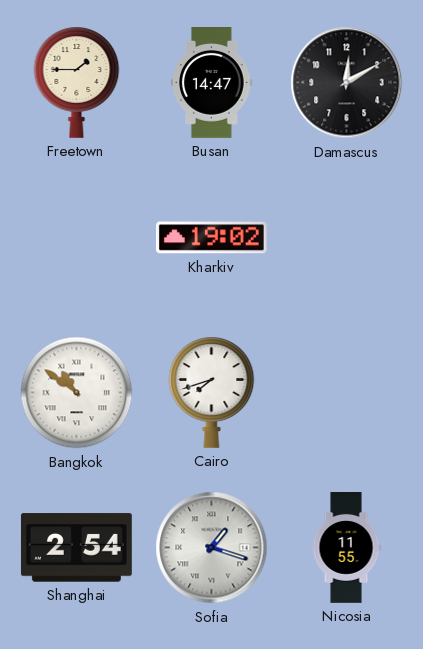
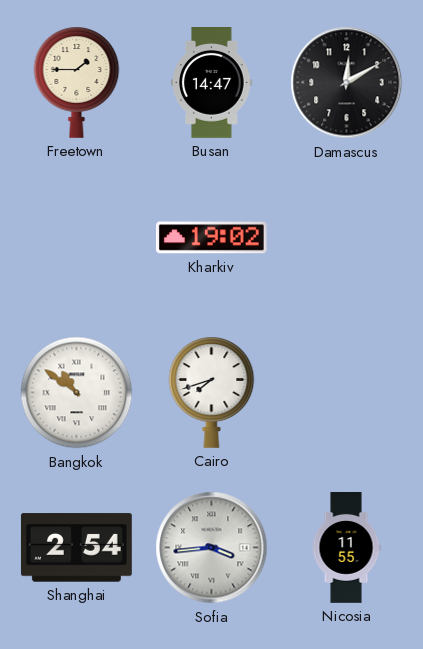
Sofia: 1:18 -> 3:44 (212, 548)
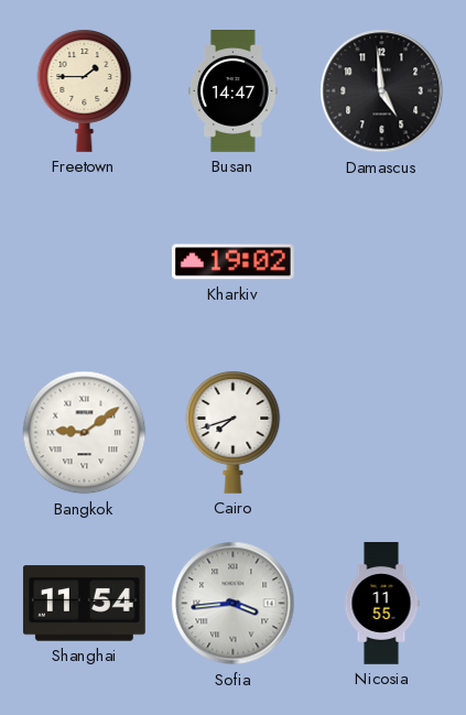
Damascus: 12:10 -> 4:59 (382, 91)
Bangkok: 10:51 -> 9:09 (85, 433)
Shanghai: 2:54 -> 11:54 (84, 604)
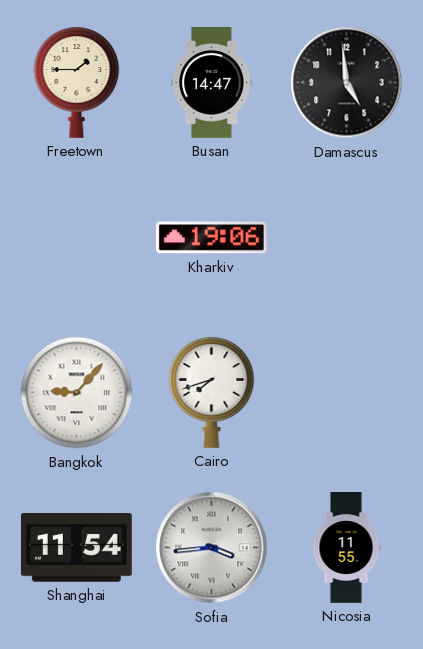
Kharkiv: 19:02 -> 19:06 (211, 238)
Bangkok: 9:09 -> 9:07 (77, 393)
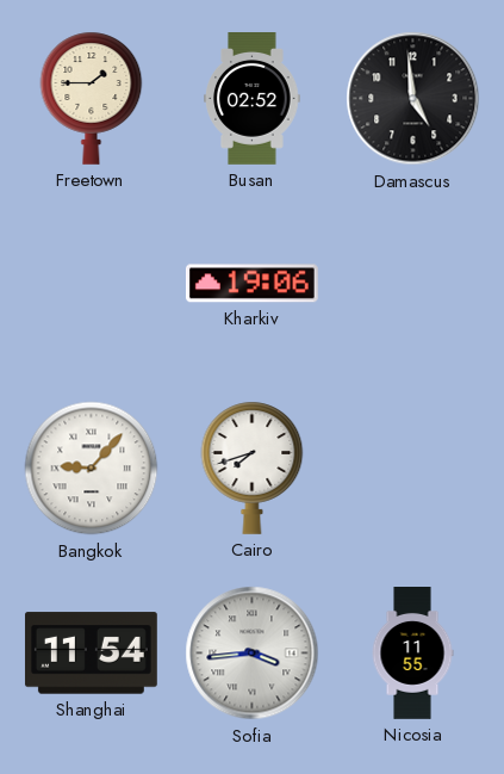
Busan: 14:47 -> 02:52 (253, 99)
